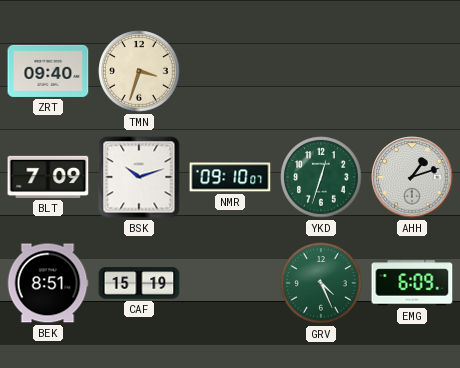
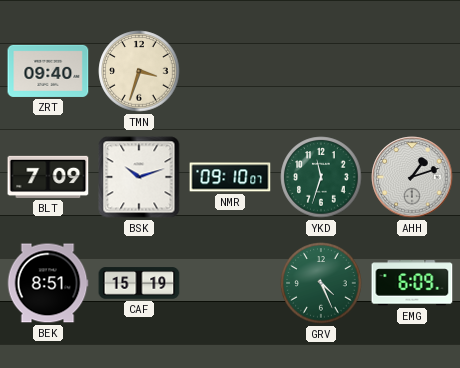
YKD: 12:33 -> 11:33 (321, 177)
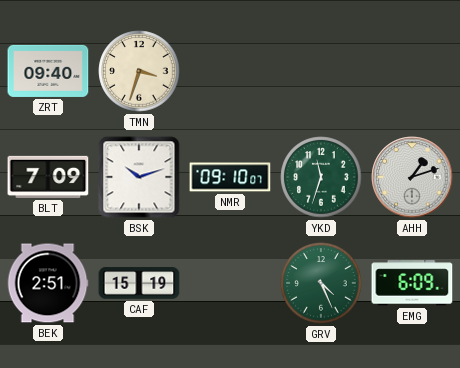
BEK: 8:51 -> 2:51 (48, 283)
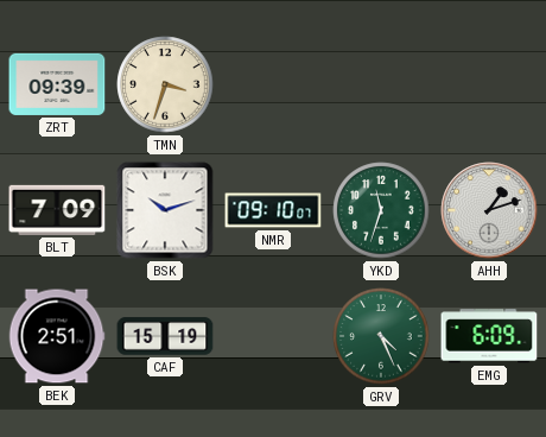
ZRT: 09:40 -> 09:39 (57, 84)
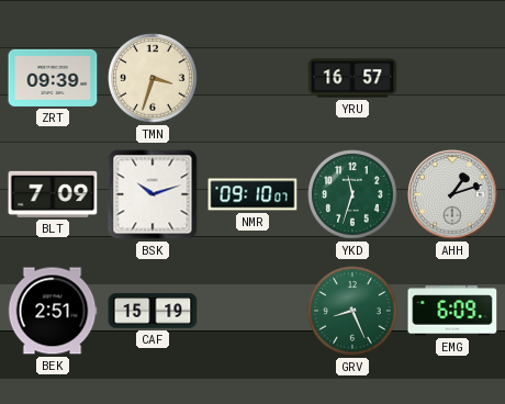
YRU: none -> 16:57 (352, 78)
GRV: 4:26 -> 8:26 (352, 311)
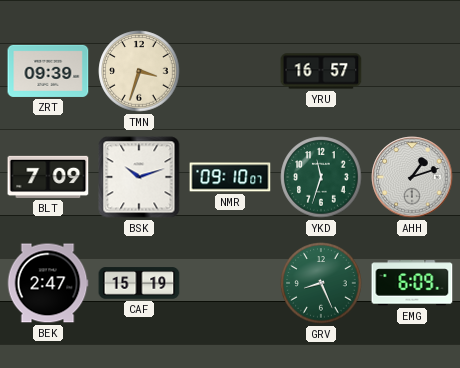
BEK: 2:51 -> 2:47 (48, 283)
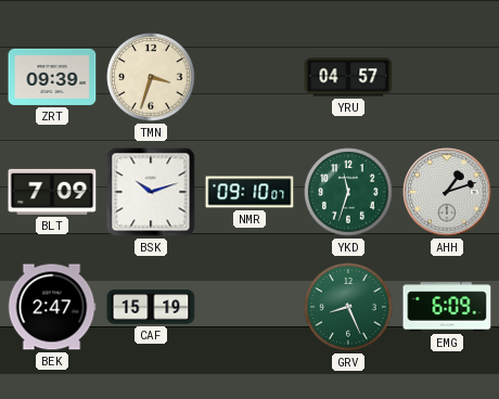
YRU: 16:57 -> 04:57 (348, 77)
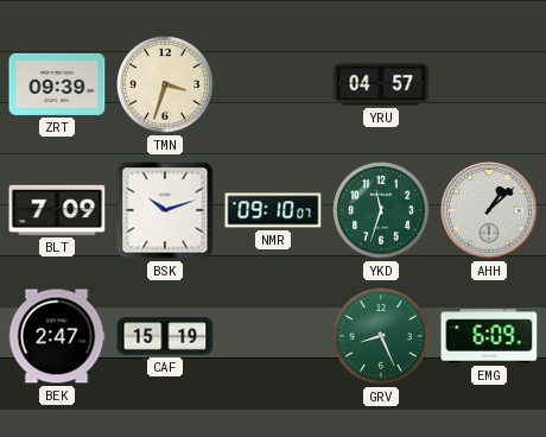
AHH: 1:12 -> 1:08 (489, 210)
